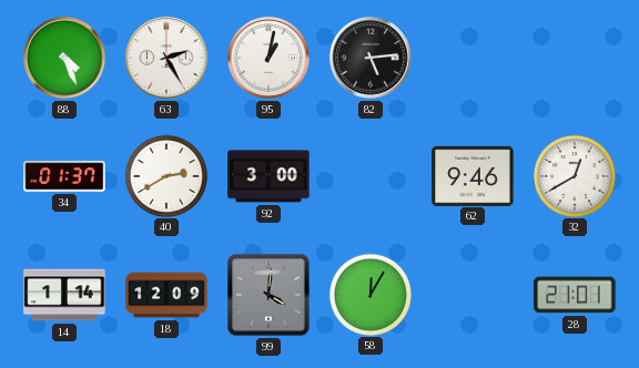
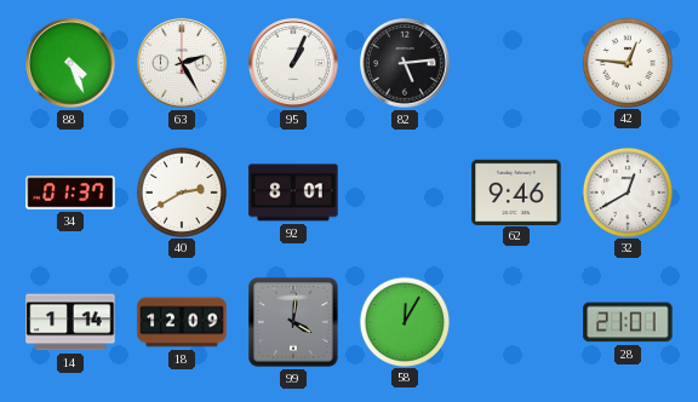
95: 1:02 -> 1:04 (293, 63)
42: none -> 12:46 (627, 62)
92: 3:00 -> 8:01 (293, 193)
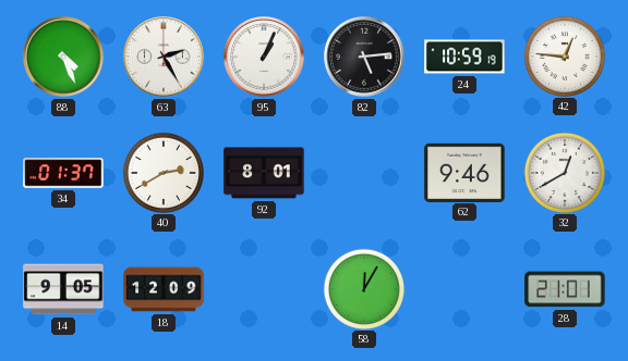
24: none -> 10:59 (464, 57)
14: 1:14 -> 9:05 (63, 289)
99: 4:01 -> none (293, 322)
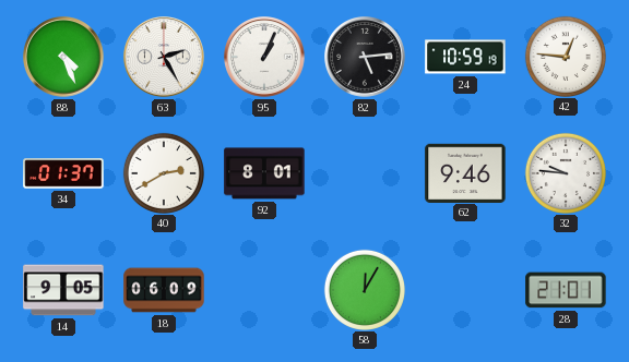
32: 12:40 -> 9:46 (565, 172)
18: 12:09 -> 06:09 (164, 290)
